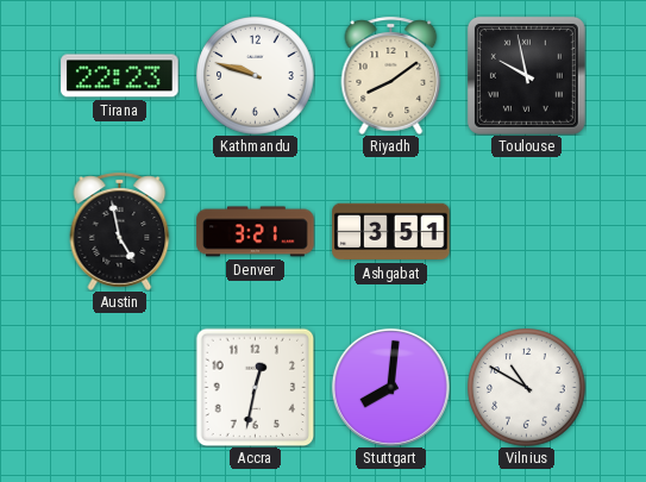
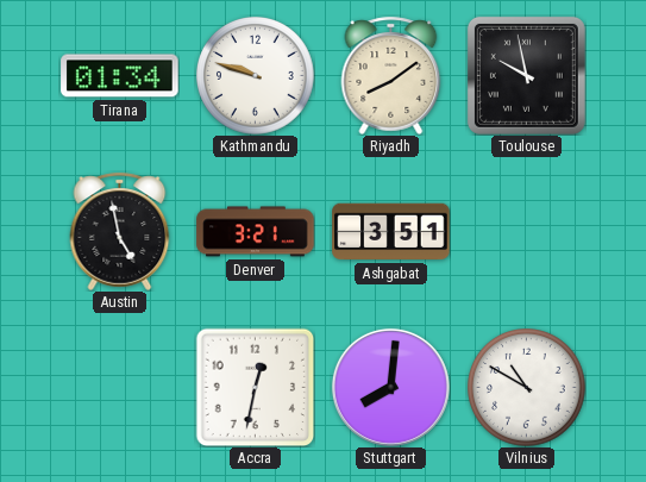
Tirana: 22:23 -> 01:34 (120, 76)
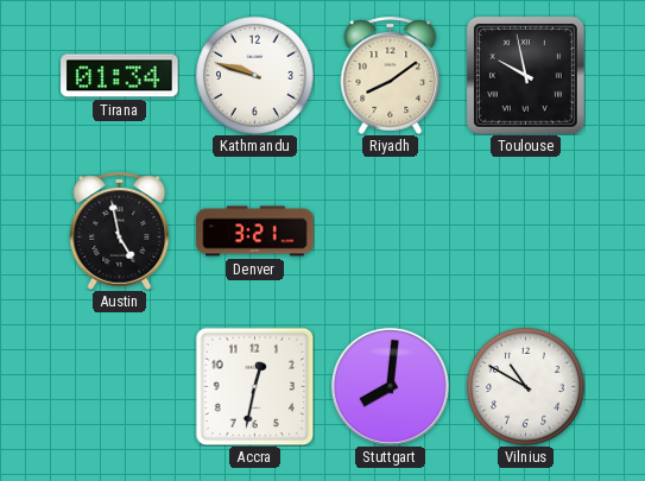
Ashgabat: 3:51 -> none (391, 232)
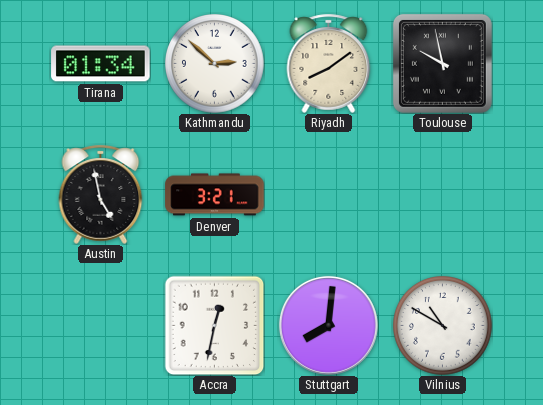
Kathmandu: 9:48 -> 2:52 (215, 64)
